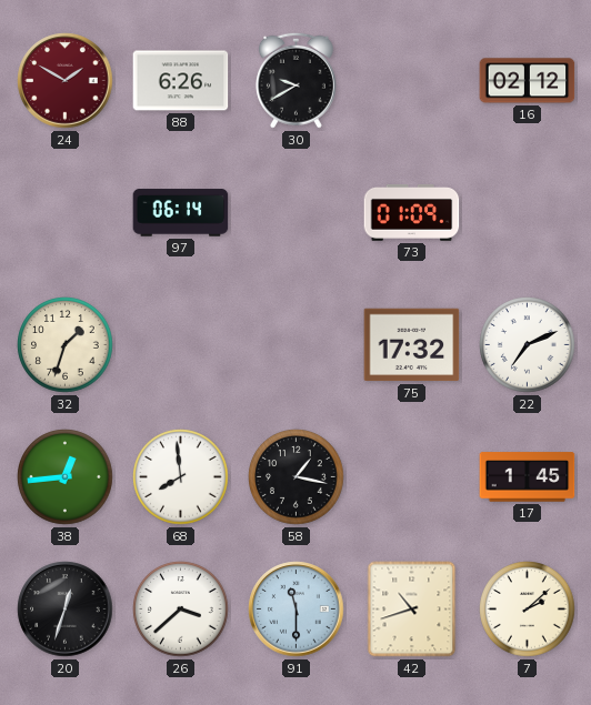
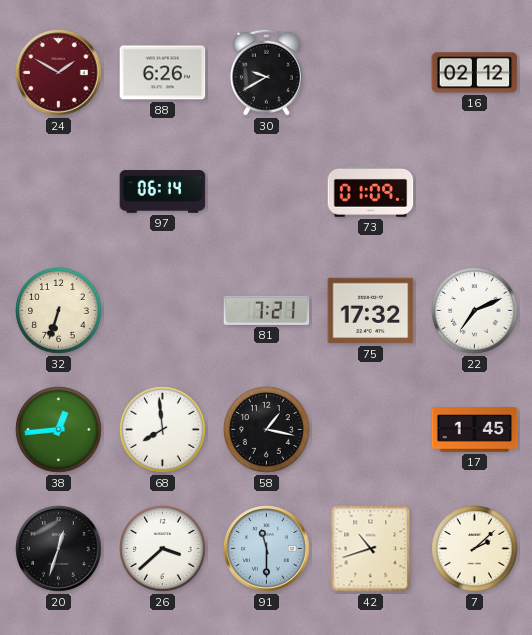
32: 1:33 -> 6:33 (59, 311)
81: none -> 7:21 (267, 310)
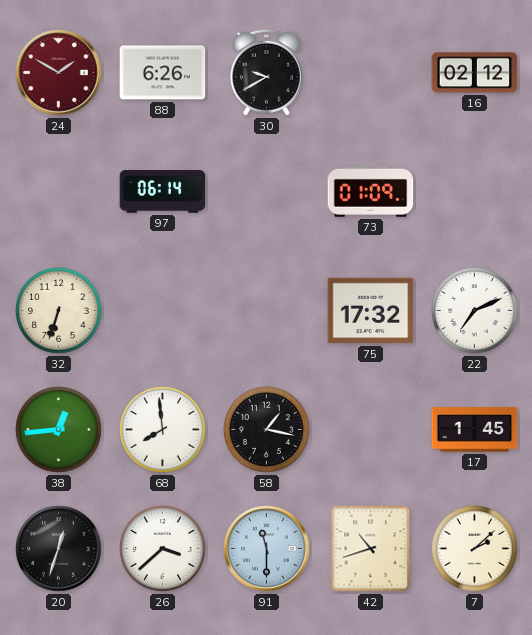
81: 7:21 -> none (267, 310)
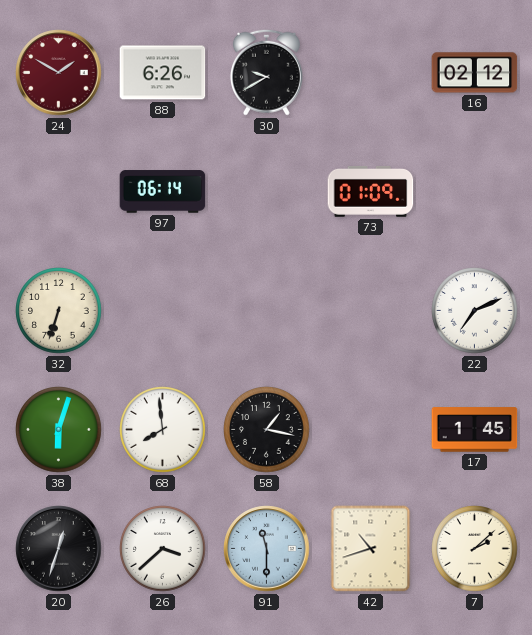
75: 17:32 -> none (371, 311)
38: 12:44 -> 6:03 (59, 430)
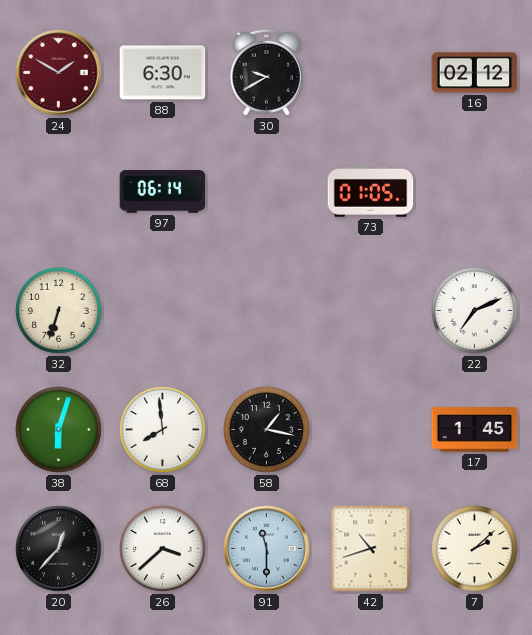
88: 6:26 -> 6:30 (163, 73)
73: 01:09 -> 01:05 (371, 192)
20: 12:33 -> 12:37 (59, 549)
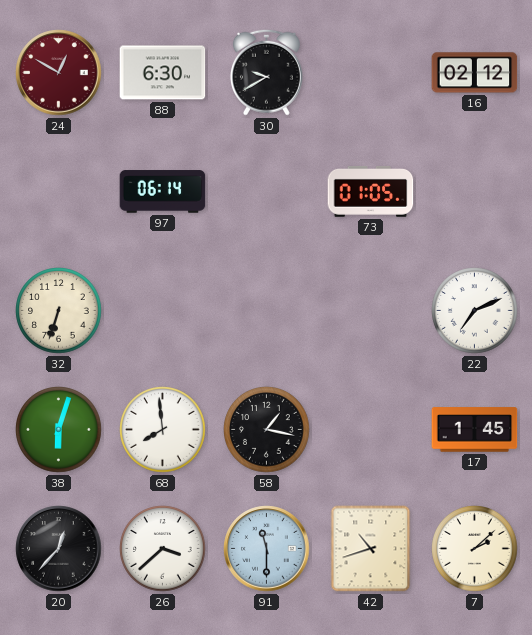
24: 1:50 -> 12:50 (59, 73)
